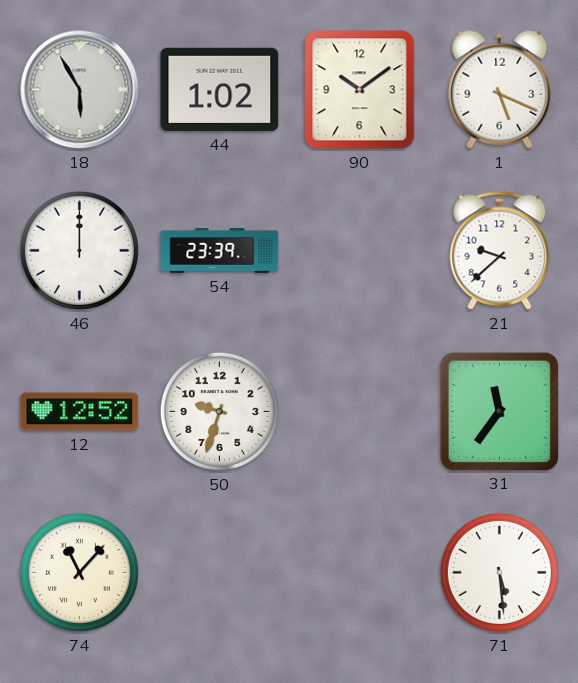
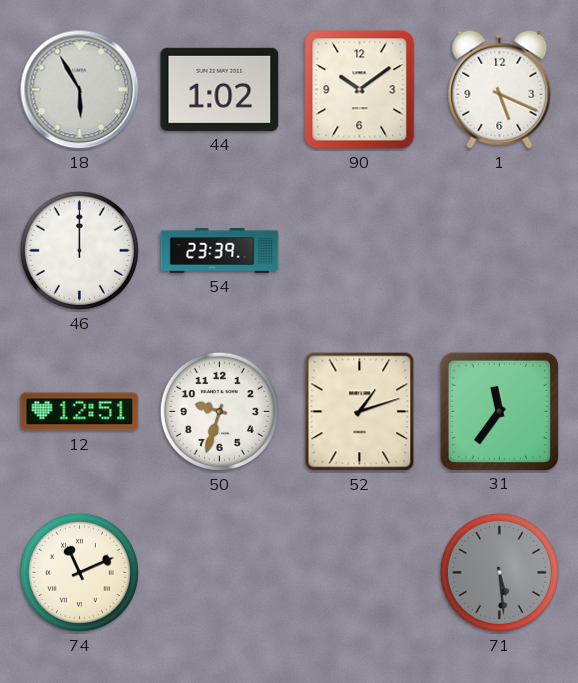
21: 9:38 -> none (500, 251)
12: 12:52 -> 12:51 (80, 412)
52: none -> 1:12 (360, 412)
74: 11:07 -> 11:11 (79, 572)
71 dial: white -> grey (499, 572)
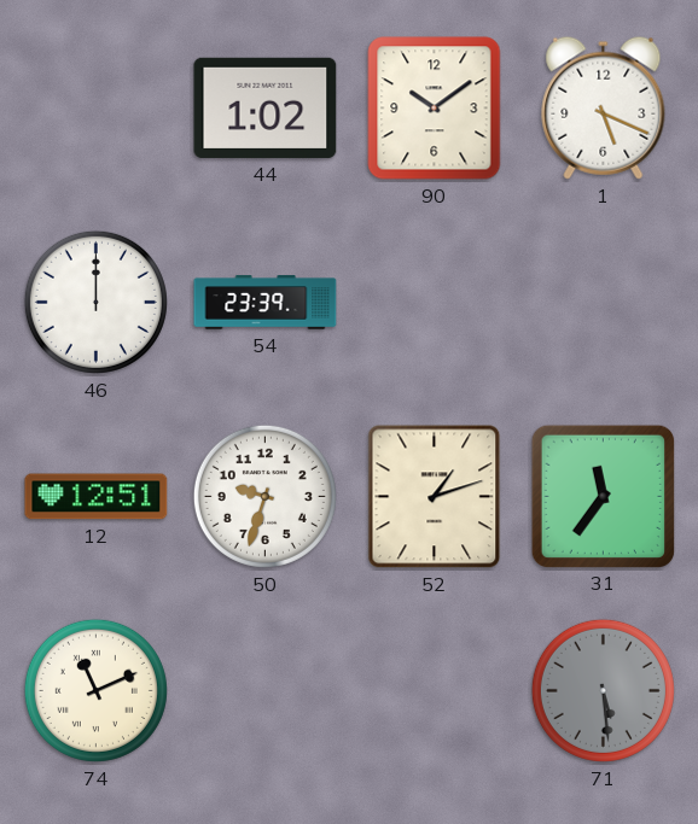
18: 5:55 -> none (80, 90)
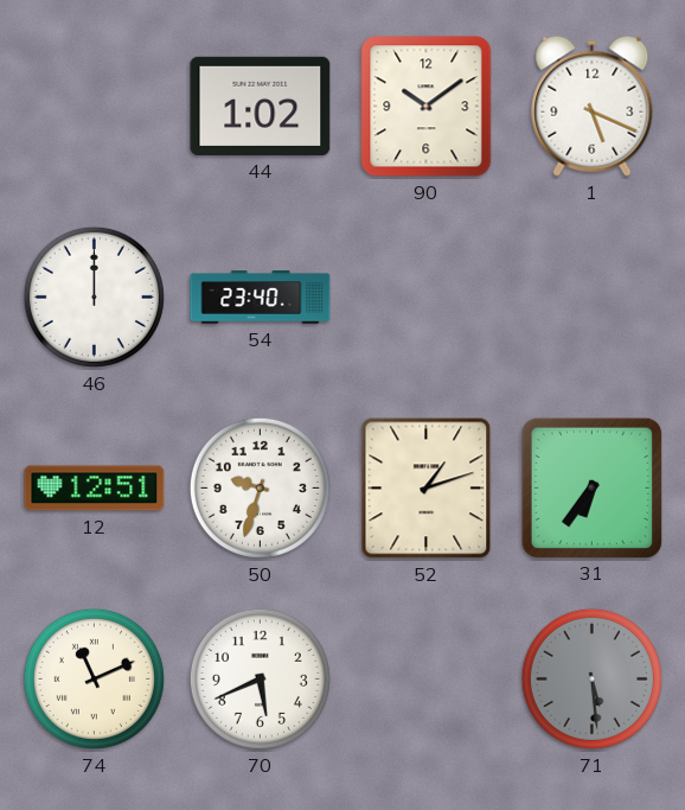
54: 23:39 -> 23:40 (261, 298)
31: 11:36 -> 6:36 (591, 487)
70: none -> 5:41 (260, 678)
